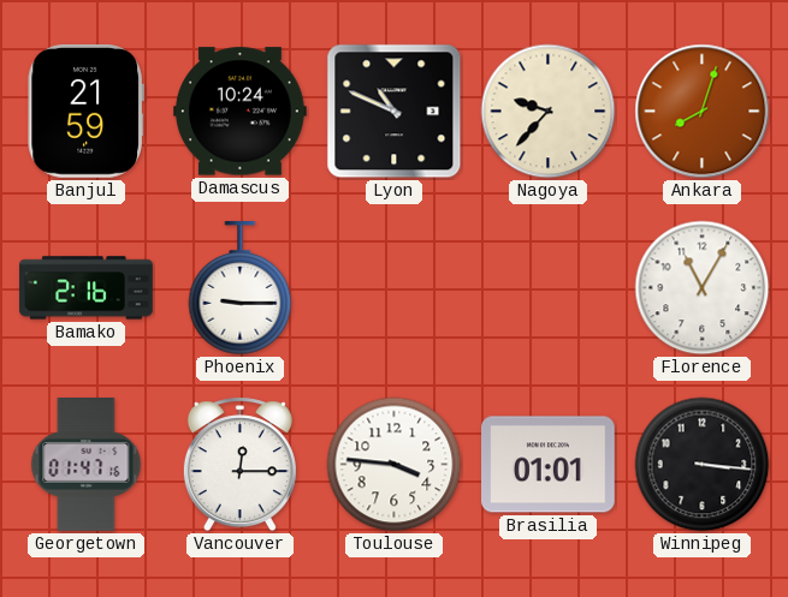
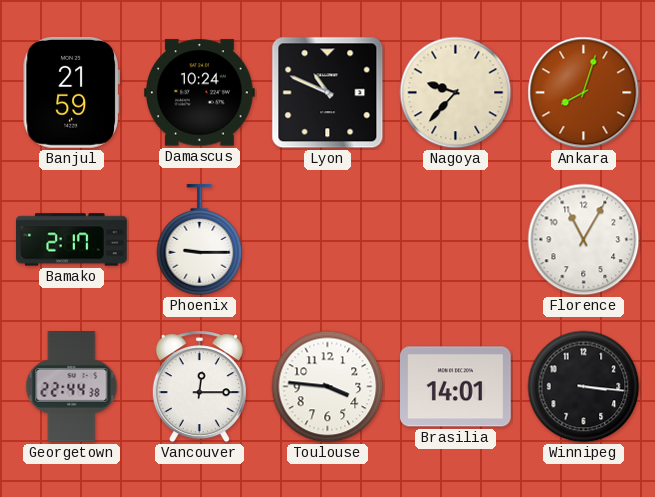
Bamako: 2:16 -> 2:17 (72, 240)
Georgetown: 01:47 -> 22:44 (72, 387)
Brasilia: 01:01 -> 14:01 (456, 387)
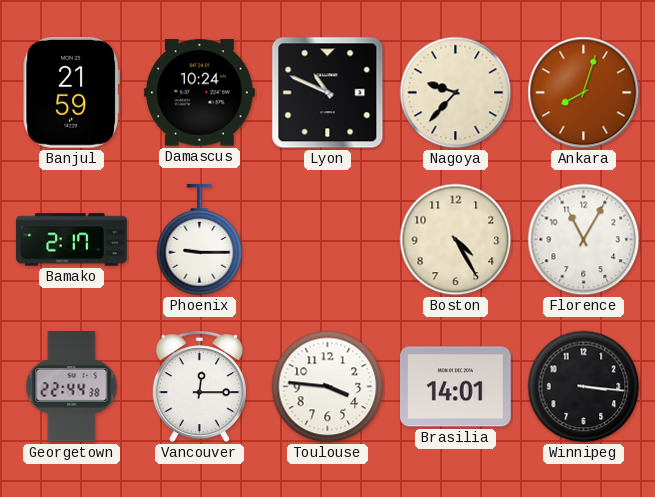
Boston: none -> 4:25 (456, 240)
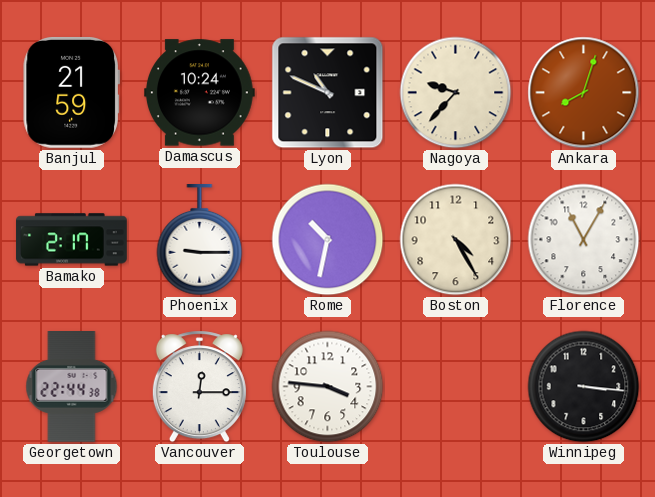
Rome: none -> 10:32 (328, 240)
Brasilia: 14:01 -> none (456, 387)
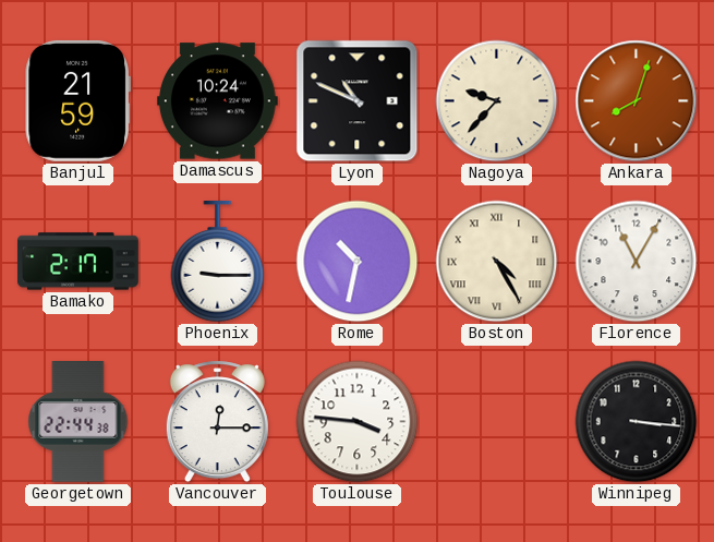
Boston numerals: Arabic -> Roman (497, 262)
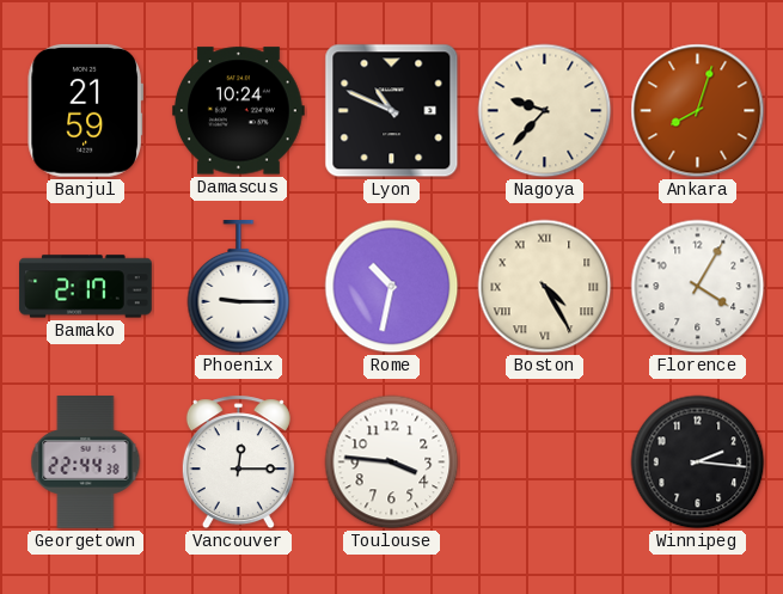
Florence: 11:05 -> 4:05 (698, 287)
Winnipeg: 3:16 -> 2:16 (698, 463)
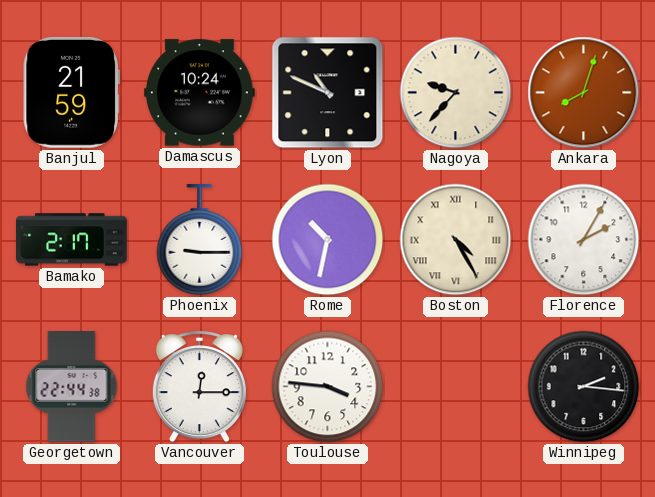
Florence: 4:05 -> 2:05 (584, 240)
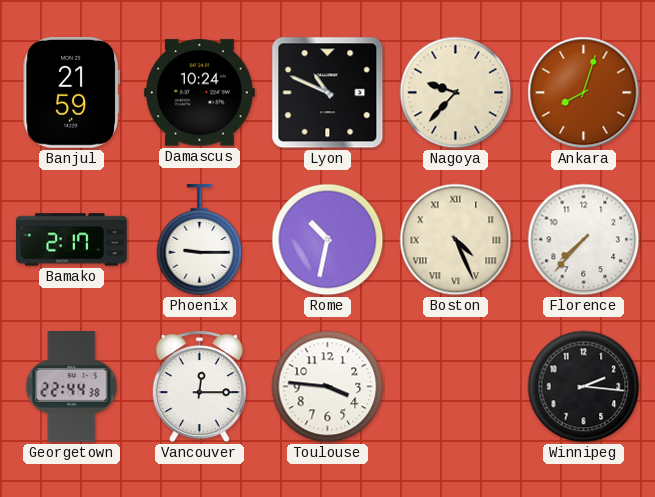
Boston: 4:25 -> 4:26 (456, 240)
Florence: 2:05 -> 7:37 (584, 240)
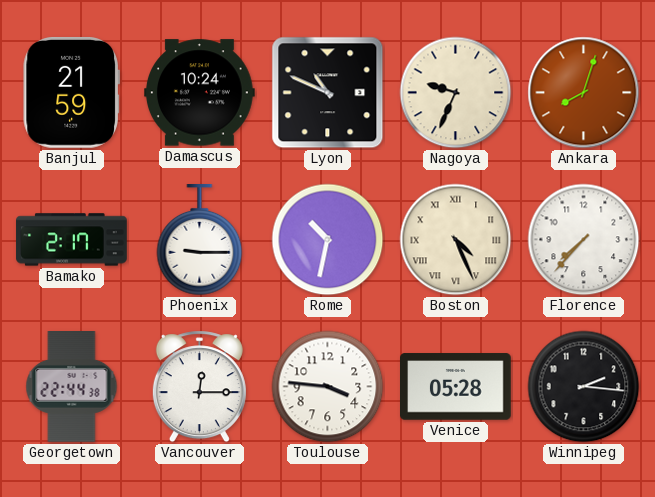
Nagoya: 9:37 -> 9:34 (456, 93)
Venice: none -> 05:28 (456, 387)
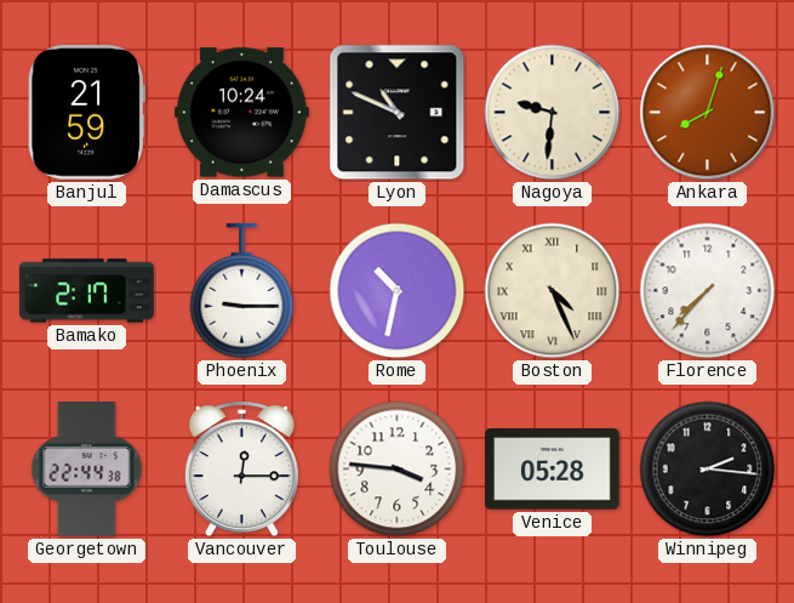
Nagoya: 9:34 -> 9:31 (553, 113)
